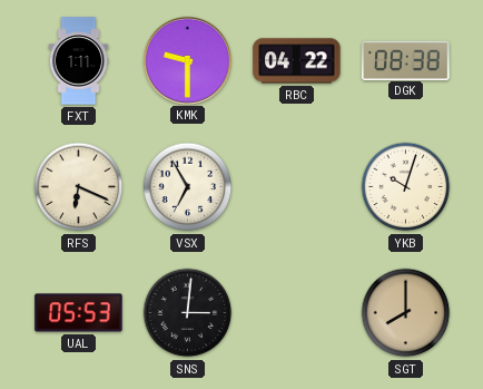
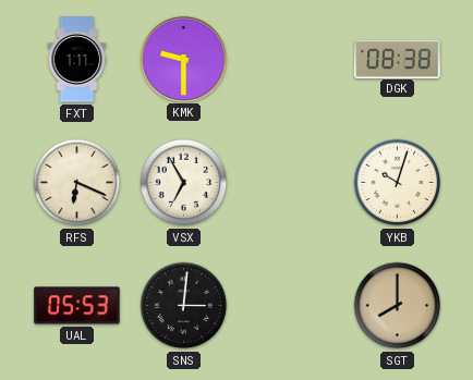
RBC: 04:22 -> none (297, 61)
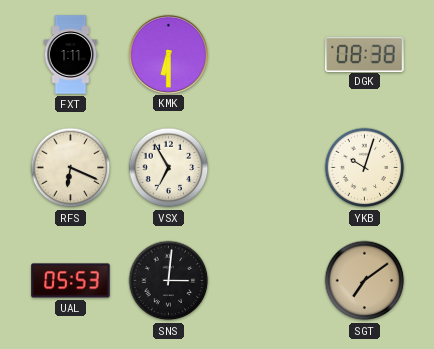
KMK: 9:30 -> 6:30 (168, 54)
SGT: 8:00 -> 7:09 (365, 281)
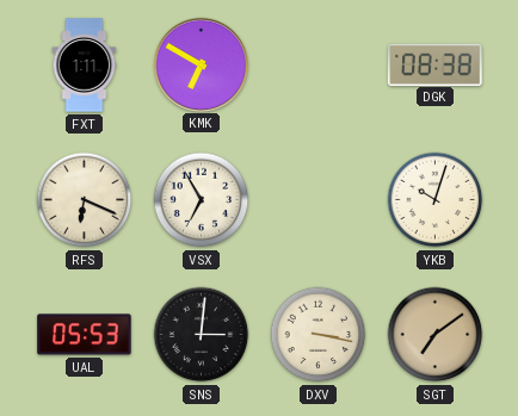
KMK: 6:30 -> 6:50 (201, 64)
DXV: none -> 3:17 (319, 335)
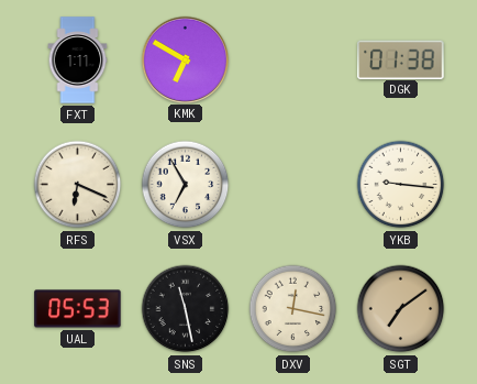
DGK: 08:38 -> 01:38 (401, 59)
YKB: 10:03 -> 9:16 (401, 185)
SNS: 3:01 -> 11:28 (186, 309)
DXV: 3:17 -> 12:17 (293, 309)
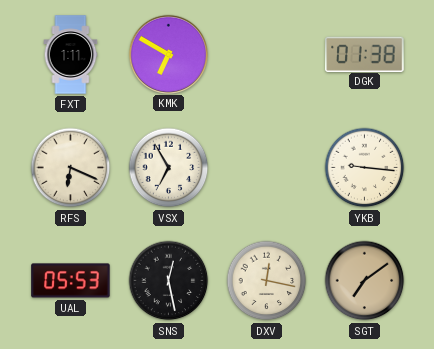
SNS: 11:28 -> 12:28 (169, 281)
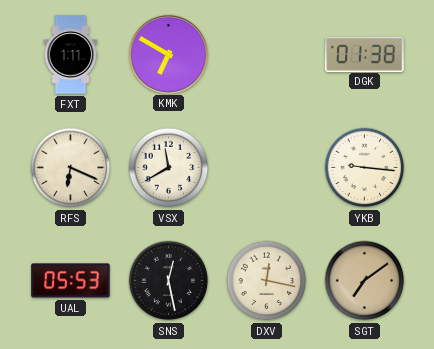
VSX: 6:55 -> 11:40 (169, 168)
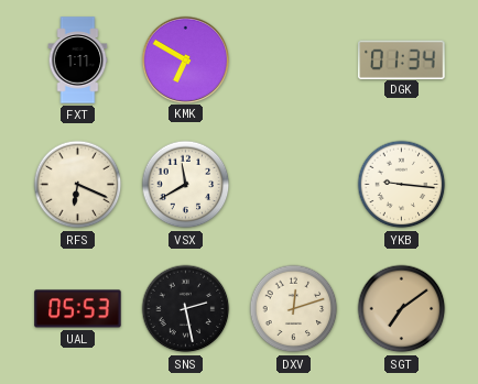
DGK: 01:38 -> 01:34 (402, 59)
SNS: 12:28 -> 2:28 (186, 309)
DXV: 12:17 -> 12:12 (294, 309)
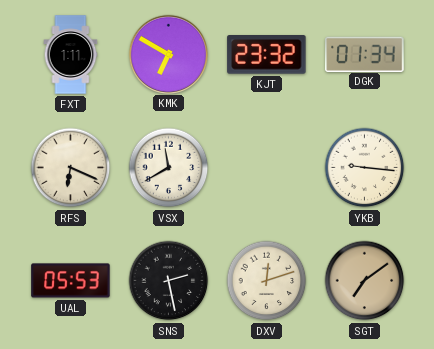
KJT: none -> 23:32 (267, 55)
